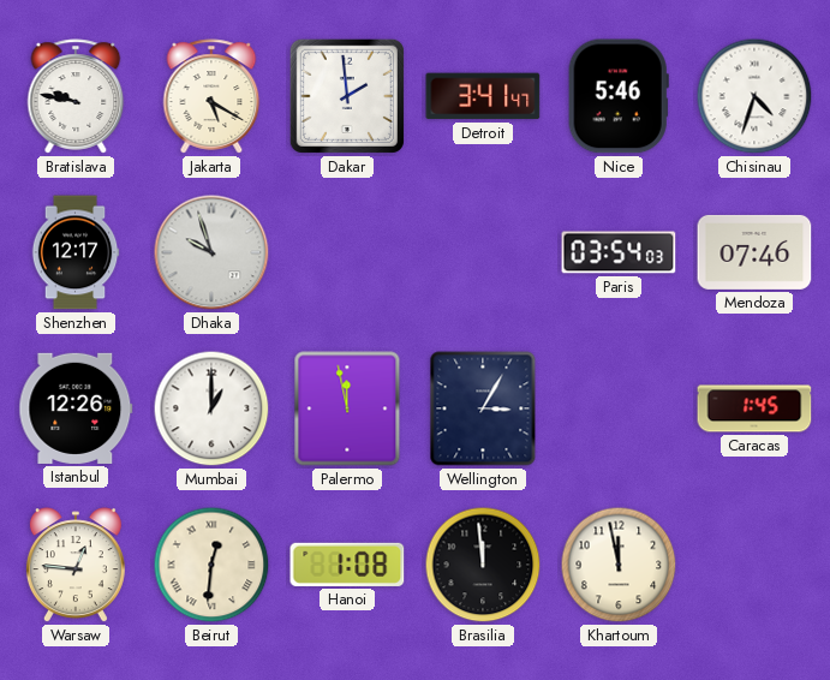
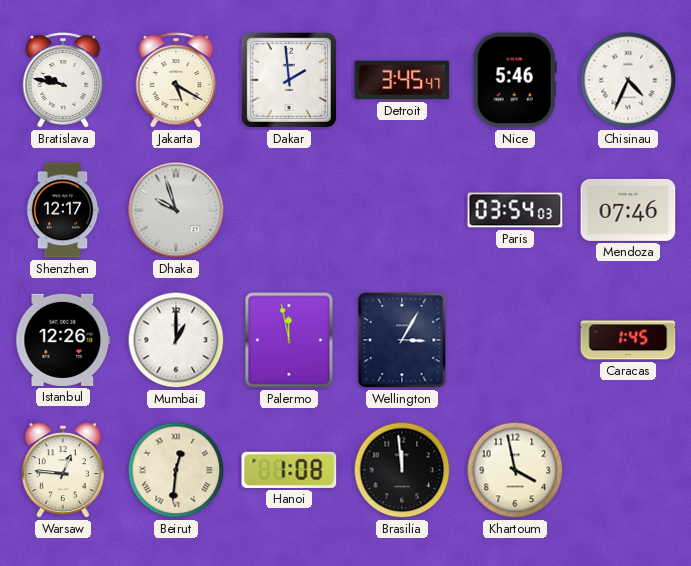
Detroit: 3:41 -> 3:45 (402, 80)
Chisinau: 4:33 -> 4:34 (628, 80)
Khartoum: 11:58 -> 3:58 (515, 470)
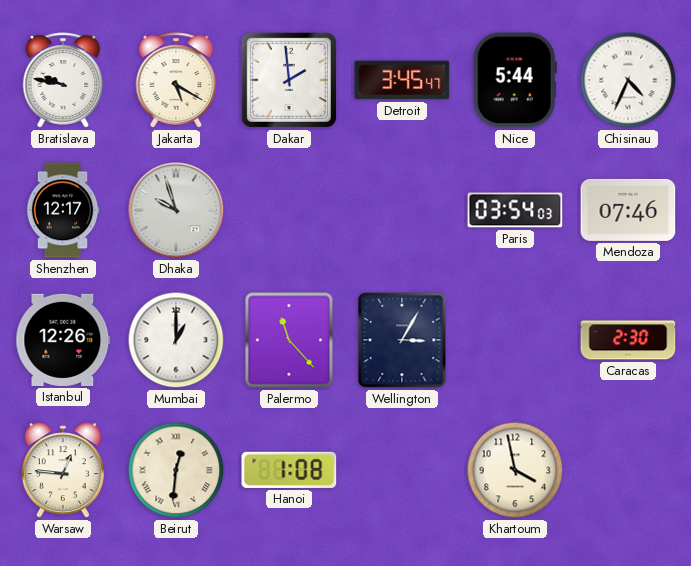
Nice: 5:46 -> 5:44 (515, 80)
Palermo: 11:58 -> 11:23 (289, 340)
Caracas: 1:45 -> 2:30 (628, 340)
Brasilia: 11:59 -> none (402, 470)
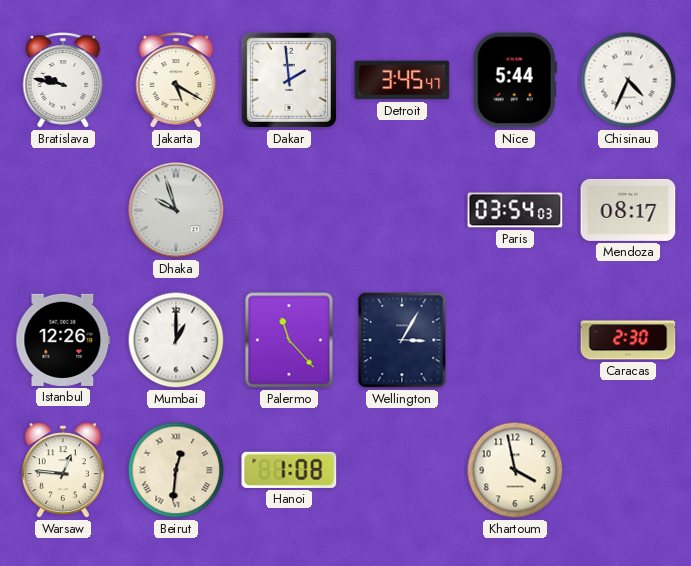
Shenzhen: 12:17 -> none (63, 210)
Mendoza: 07:46 -> 08:17 (628, 210)
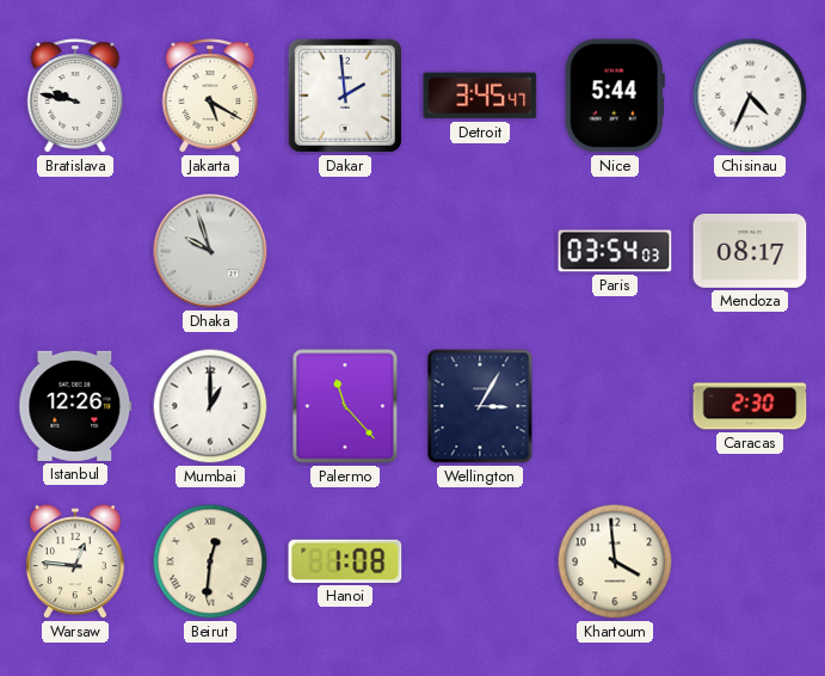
Khartoum: 3:58 -> 3:59 (615, 561)
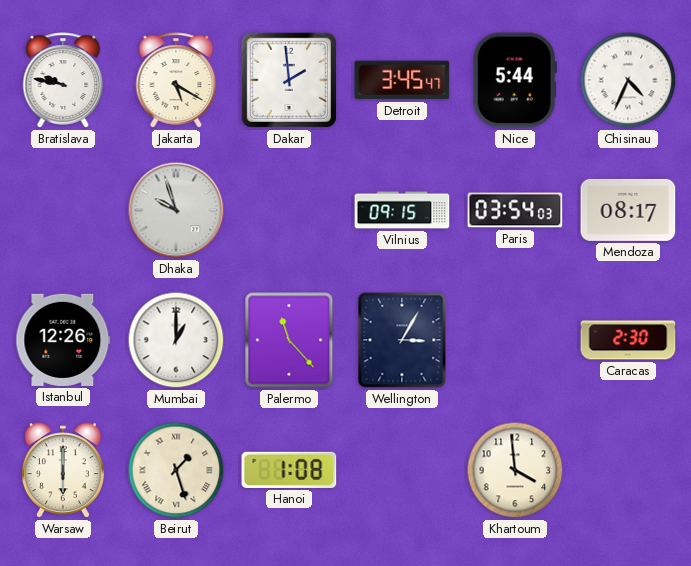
Vilnius: none -> 09:15 (402, 210)
Warsaw: 12:46 -> 6:00 (63, 471)
Beirut: 12:31 -> 1:27 (176, 470)
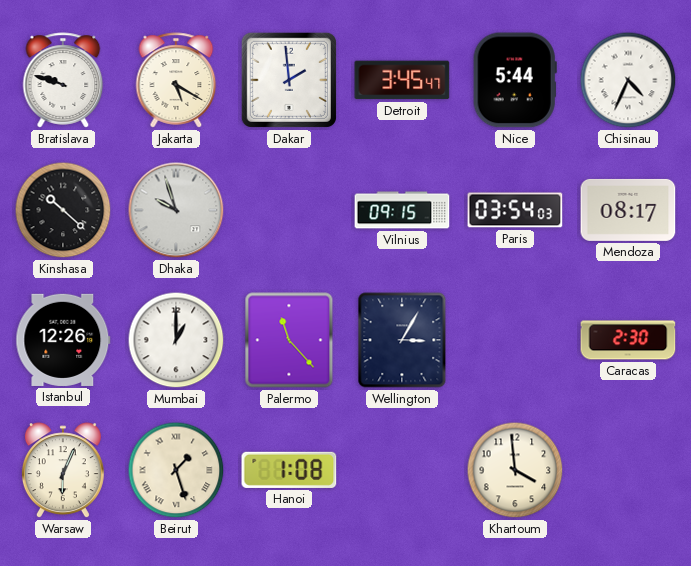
Bratislava: 9:47 -> 9:48 (63, 80)
Kinshasa: none -> 10:22 (63, 210)
Warsaw: 6:00 -> 6:04 (63, 471)
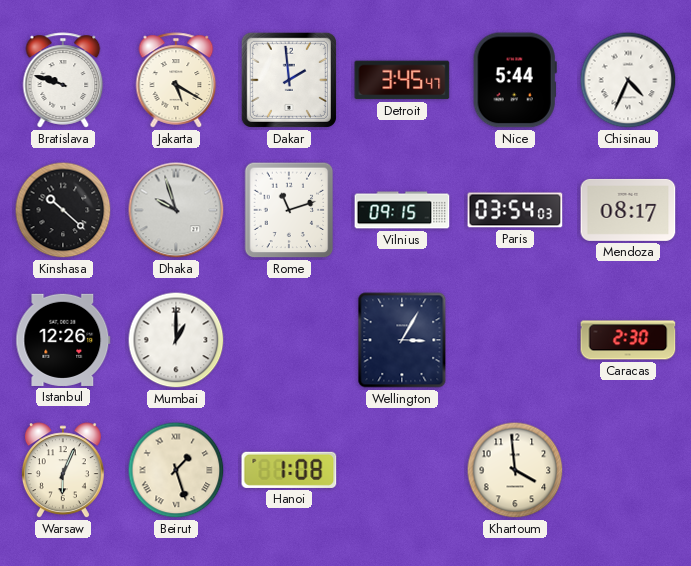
Rome: none -> 11:12 (289, 210)
Palermo: 11:23 -> none (289, 340)
